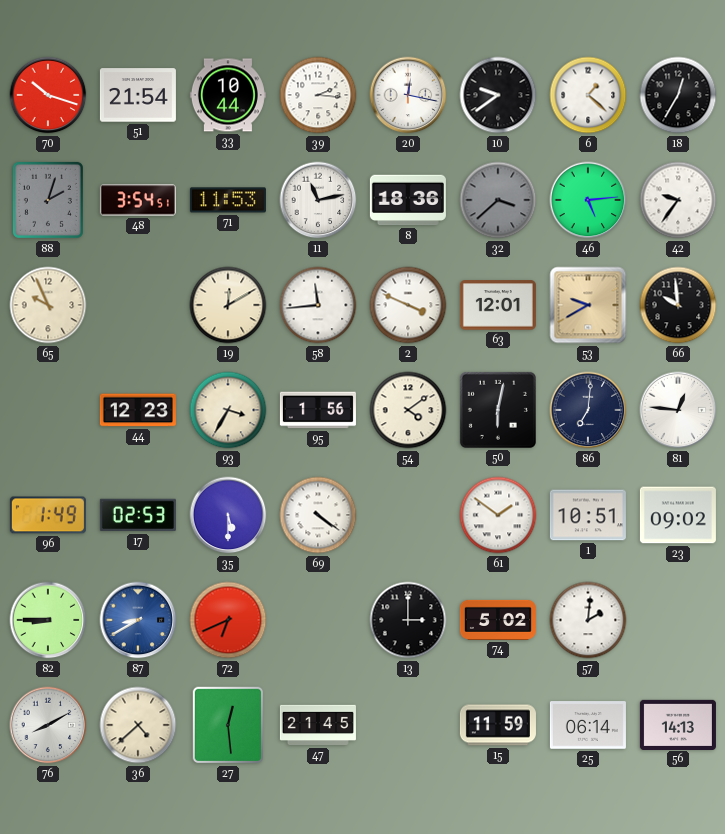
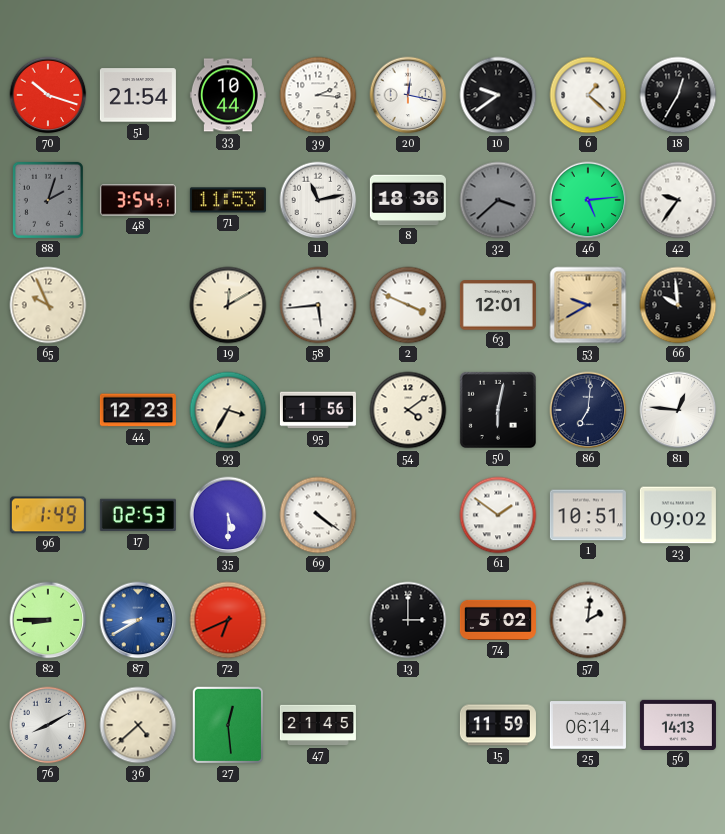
58: 11:44 -> 5:44 (318, 305)
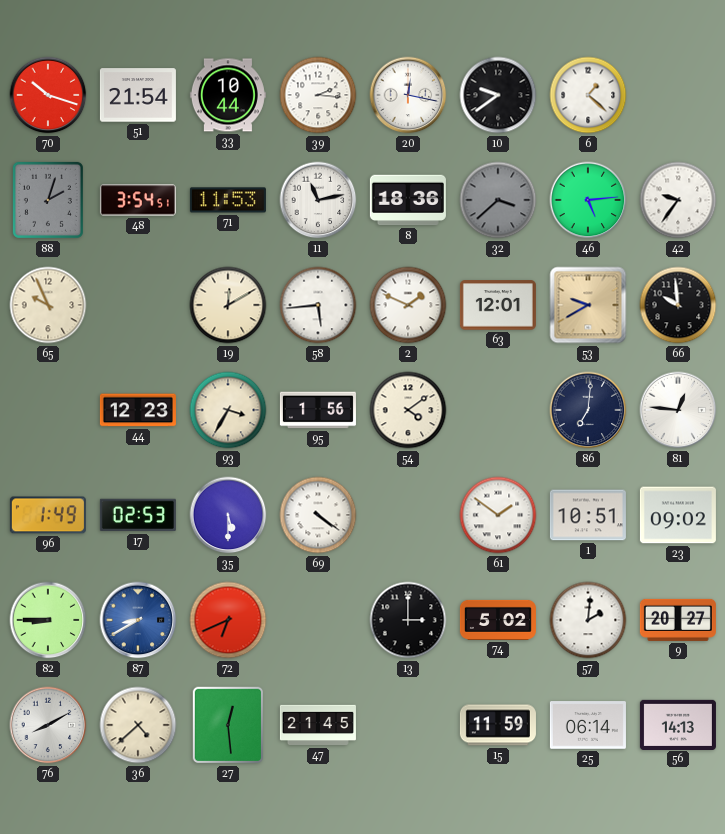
18: 12:35 -> none (678, 95)
2: 3:49 -> 1:49 (408, 305)
50: 6:02 -> none (498, 410)
9: none -> 20:27 (678, 620)
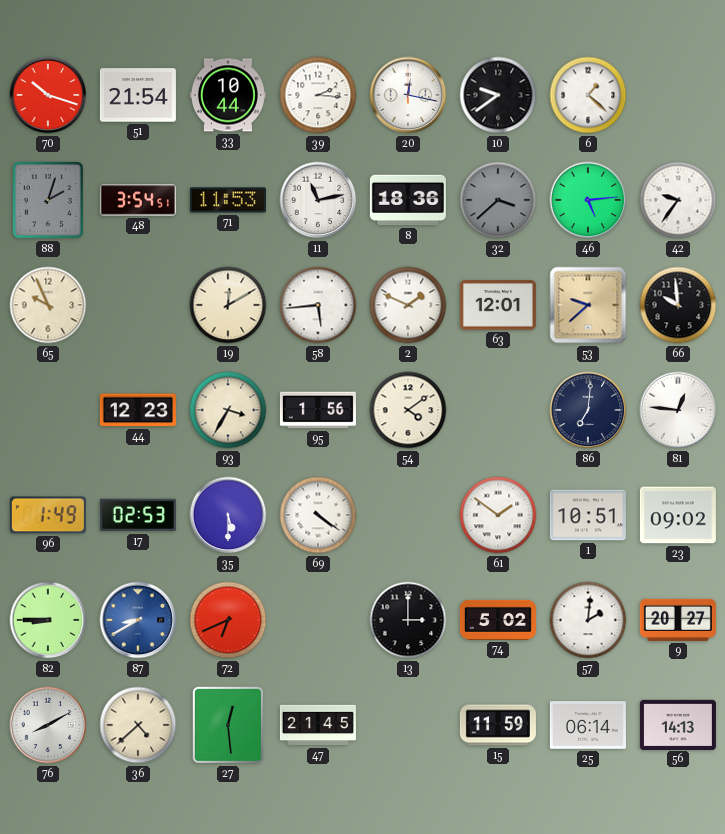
53: 9:40 -> 9:38 (588, 305)
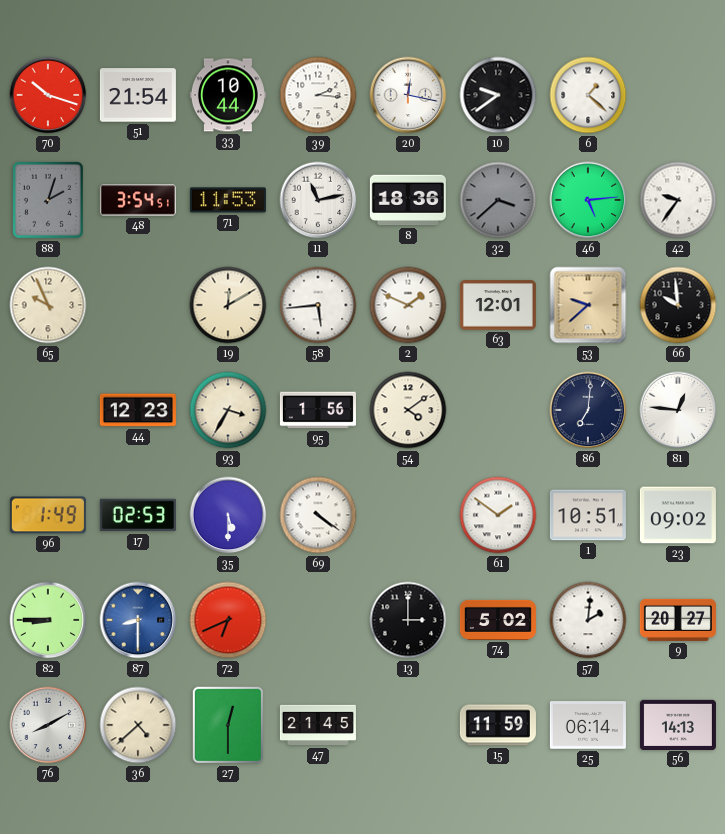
87: 8:40 -> 8:30 (138, 620)
27: 12:29 -> 12:30 (228, 725)
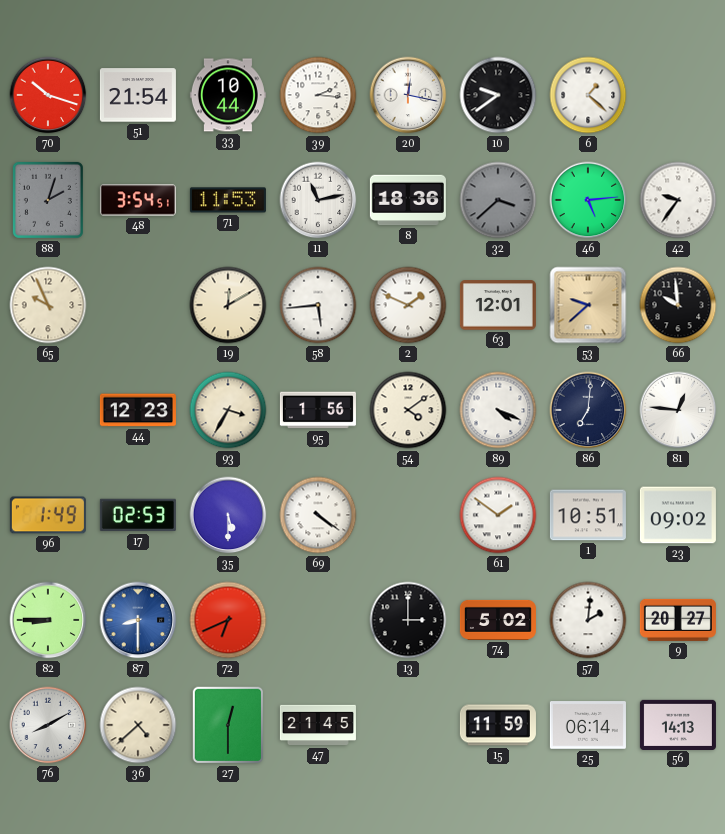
89: none -> 4:19 (498, 410)
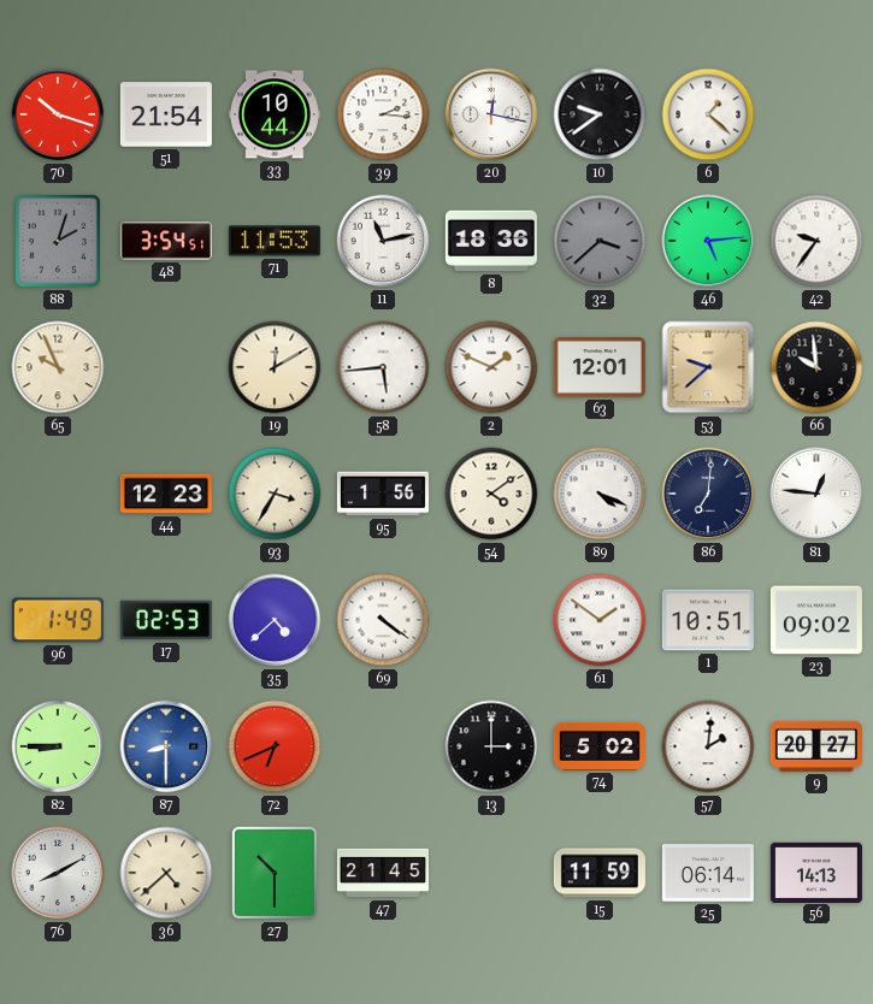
35: 5:30 -> 4:38 (275, 620)
27: 12:30 -> 10:30 (275, 873)
